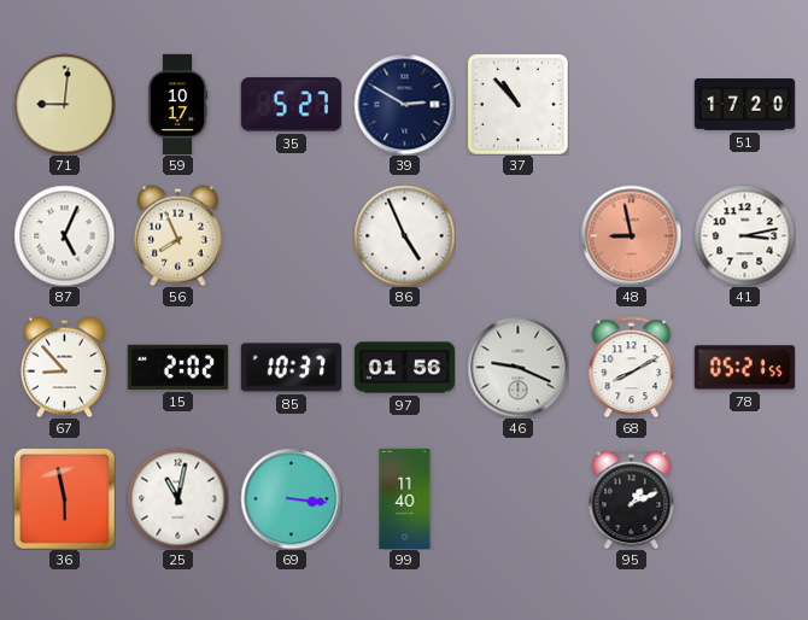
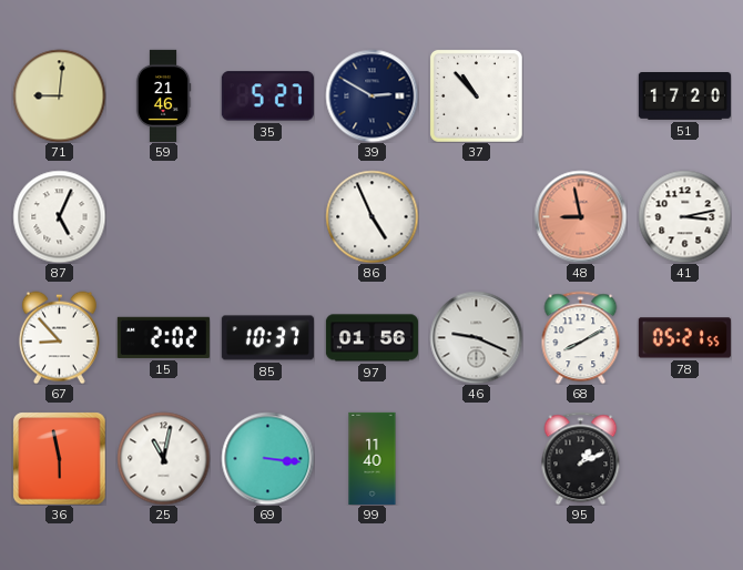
59: 10:17 -> 21:46 (163, 95)
56: 7:56 -> none (177, 235)
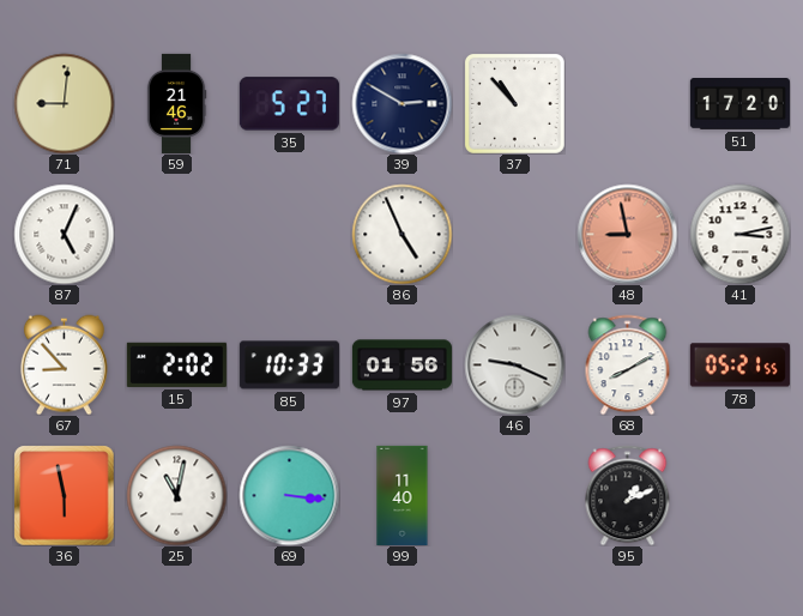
85: 10:37 -> 10:33 (289, 366)
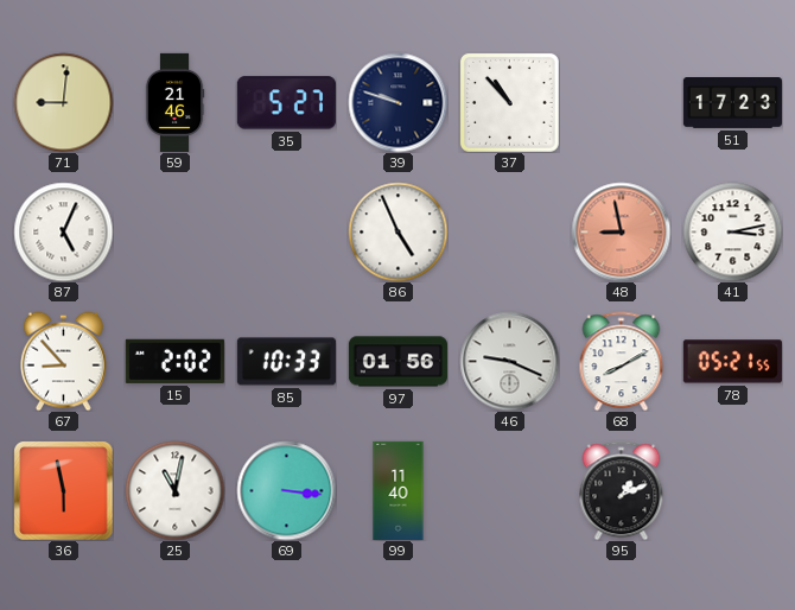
39: 2:50 -> 9:48 (397, 102)
51: 17:20 -> 17:23 (732, 103)
